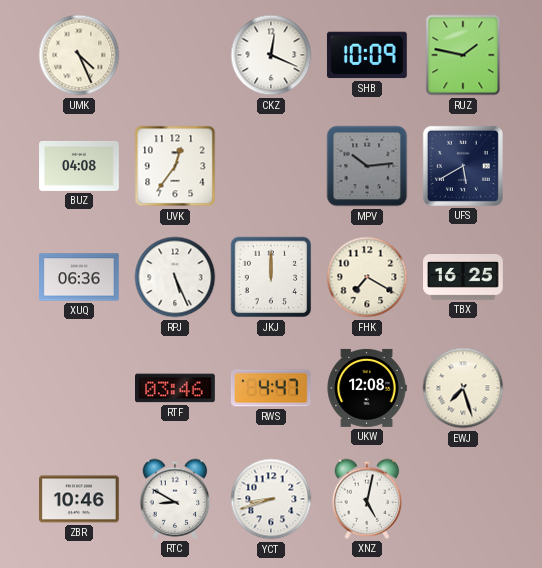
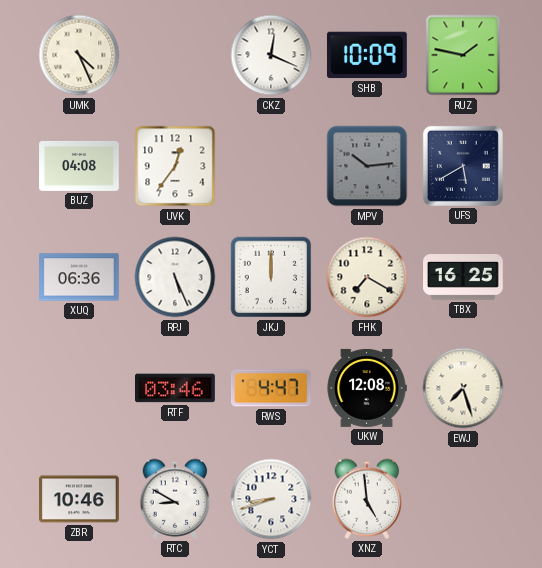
XNZ: 5:02 -> 4:59 (367, 499)
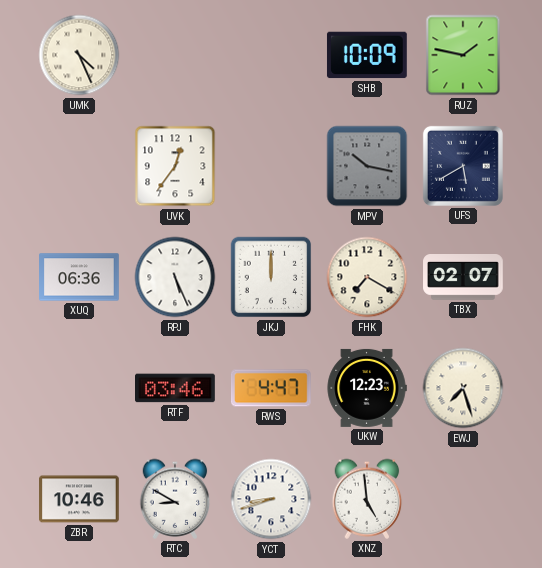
CKZ: 12:19 -> none (271, 55)
BUZ: 04:08 -> none (79, 166)
MPV: 10:14 -> 10:17 (367, 166)
TBX: 16:25 -> 02:07 (463, 278)
UKW: 12:08 -> 12:23 (367, 388)
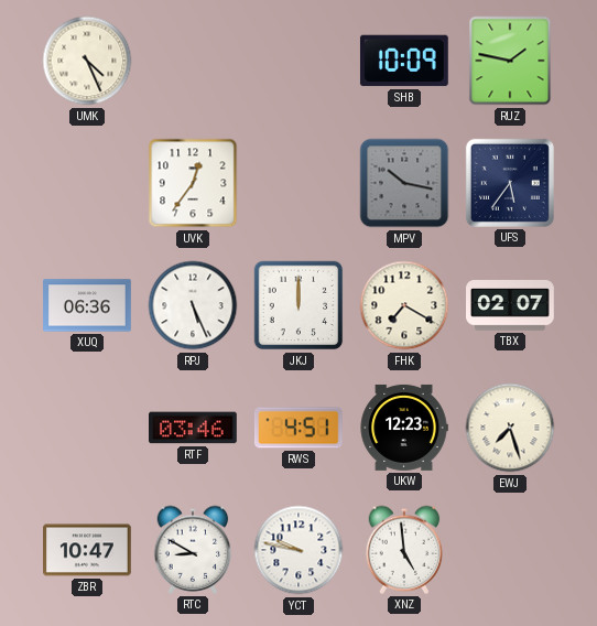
UFS: 5:40 -> 5:36 (510, 183)
RWS: 4:47 -> 4:51 (300, 428)
ZBR: 10:46 -> 10:47 (88, 550)
YCT: 8:42 -> 9:47 (298, 550)
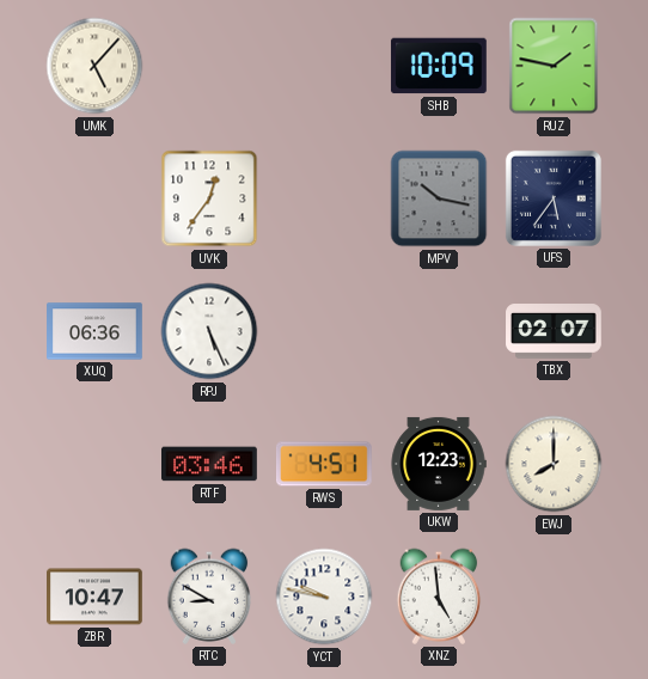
UMK: 4:26 -> 5:07 (94, 66)
JKJ: 12:00 -> none (298, 305)
FHK: 7:20 -> none (404, 305)
EWJ: 7:27 -> 8:00 (554, 464)
